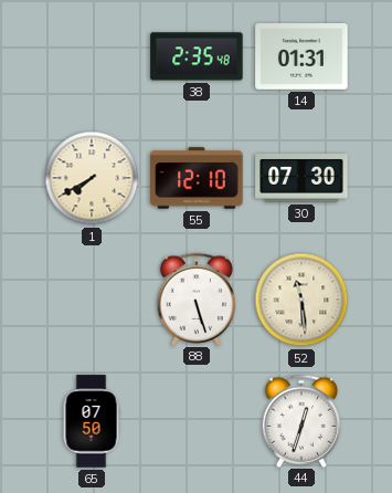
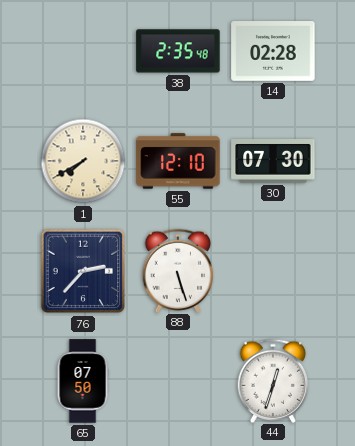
14: 01:31 -> 02:28 (273, 52)
76: none -> 2:37 (83, 271)
52: 11:29 -> none (301, 300)
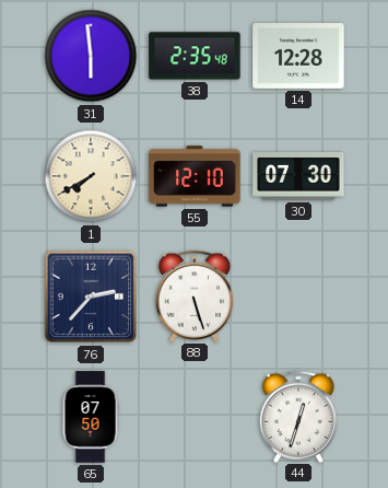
31: none -> 5:59 (91, 56)
14: 02:28 -> 12:28 (298, 57)
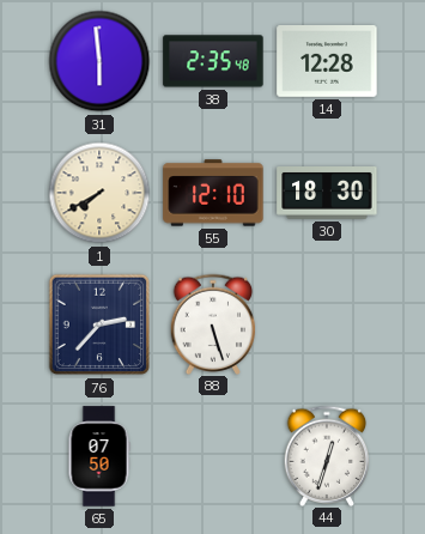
30: 07:30 -> 18:30 (327, 194)
